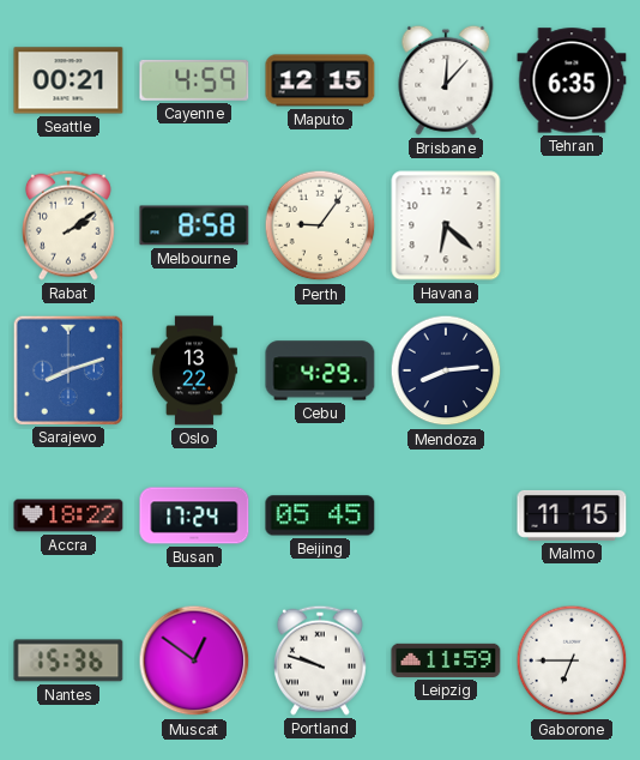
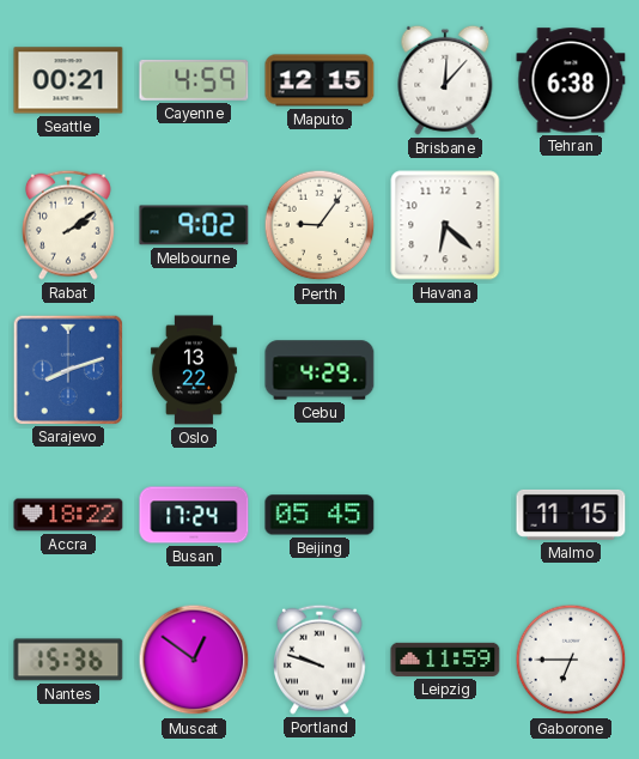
Tehran: 6:35 -> 6:38 (571, 80)
Melbourne: 8:58 -> 9:02 (194, 225)
Mendoza: 8:14 -> none (446, 370)
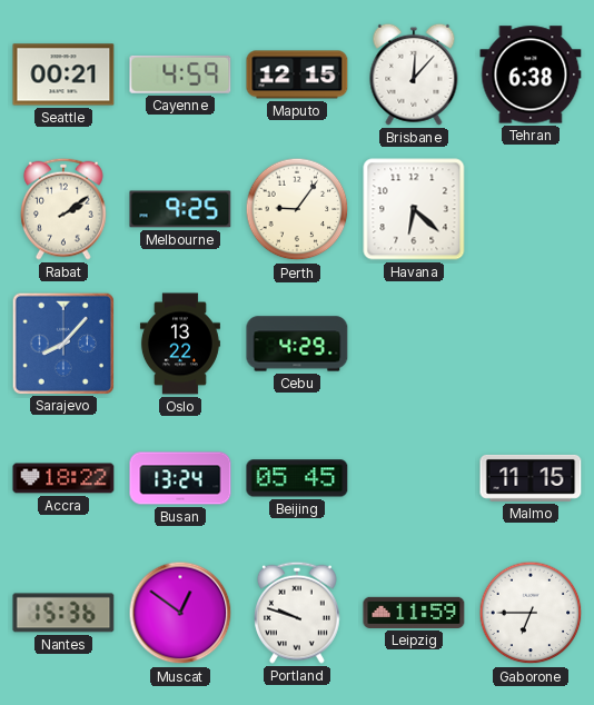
Melbourne: 9:02 -> 9:25 (180, 209)
Sarajevo: 8:12 -> 8:07 (62, 342)
Busan: 17:24 -> 13:24 (180, 478)
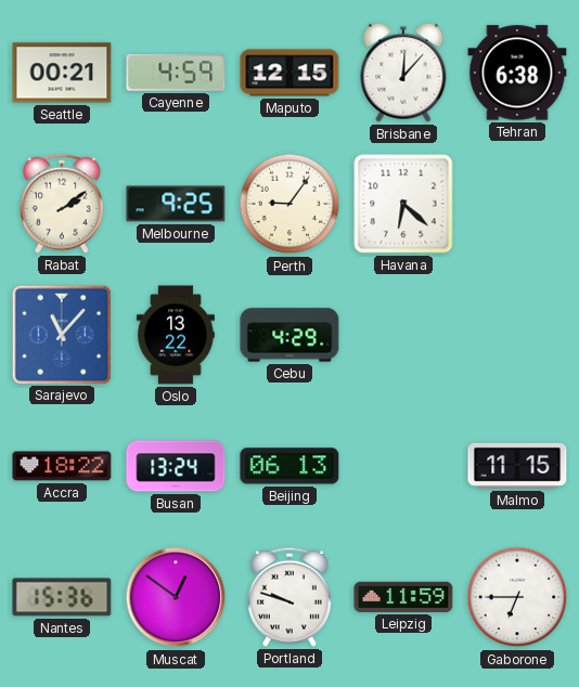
Sarajevo: 8:07 -> 11:07 (61, 334)
Beijing: 05:45 -> 06:13 (289, 466)
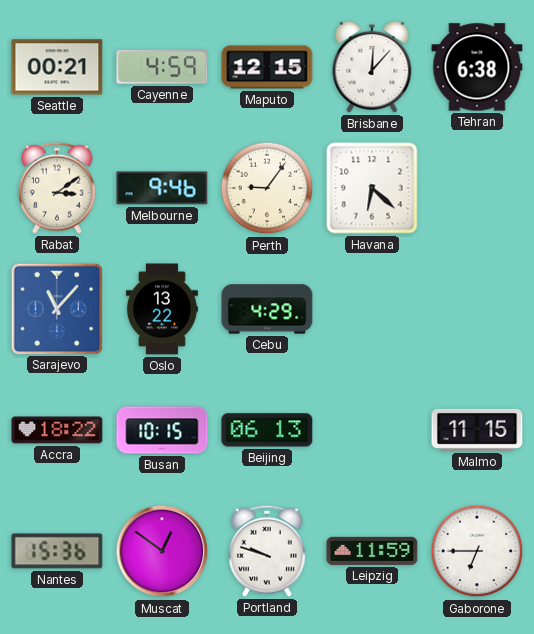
Rabat: 2:09 -> 3:09 (58, 188)
Melbourne: 9:25 -> 9:46 (162, 188)
Busan: 13:24 -> 10:15 (162, 430)
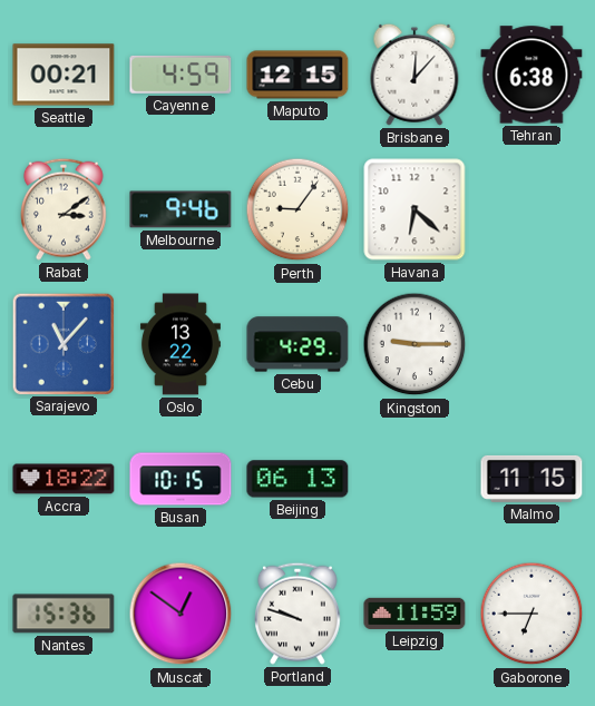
Kingston: none -> 9:15 (414, 344)
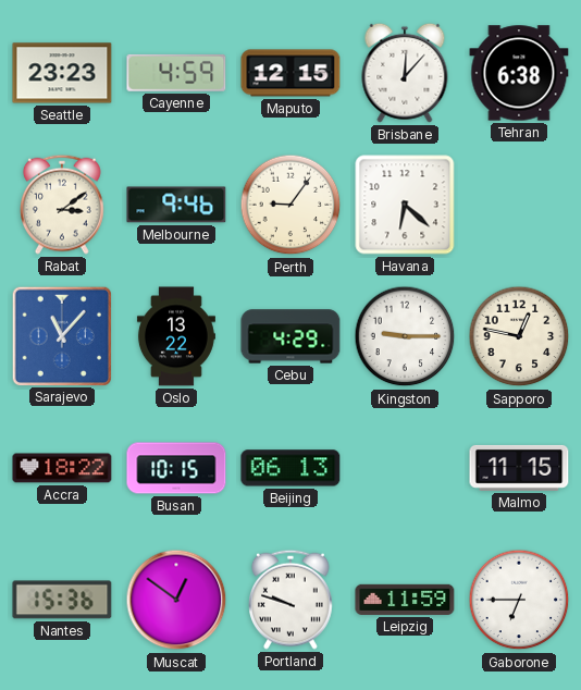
Seattle: 00:21 -> 23:23 (62, 73)
Sapporo: none -> 12:47 (519, 336)
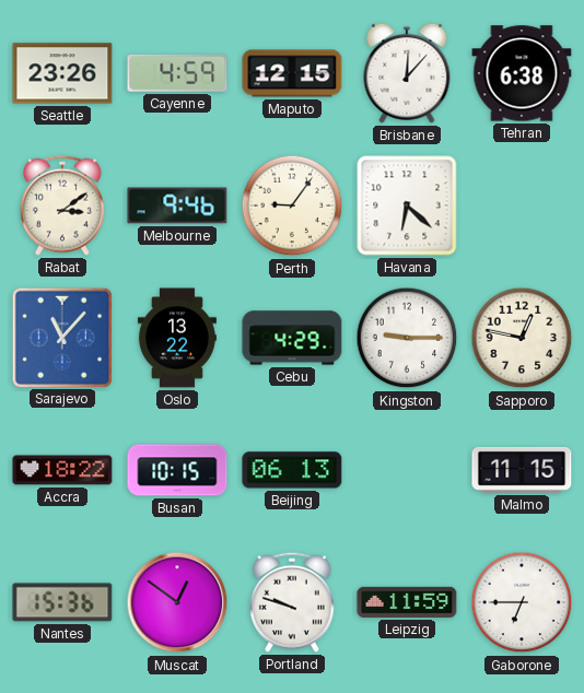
Seattle: 23:23 -> 23:26 (62, 73)
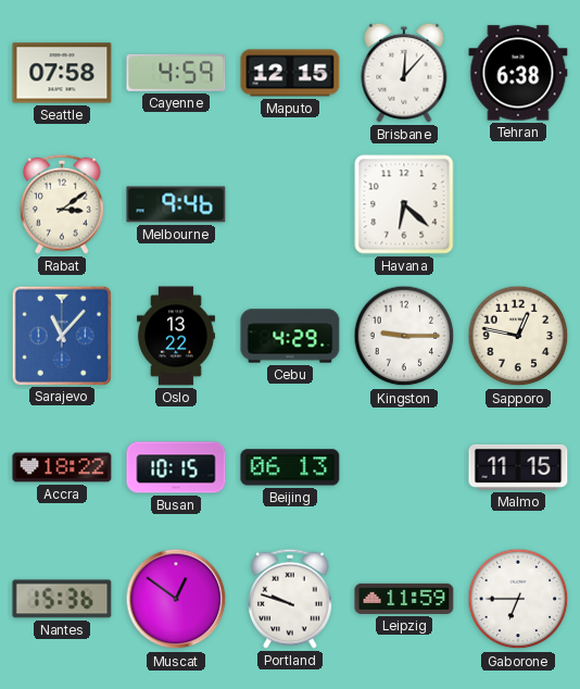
Seattle: 23:26 -> 07:58 (62, 73)
Perth: 9:06 -> none (292, 205)
